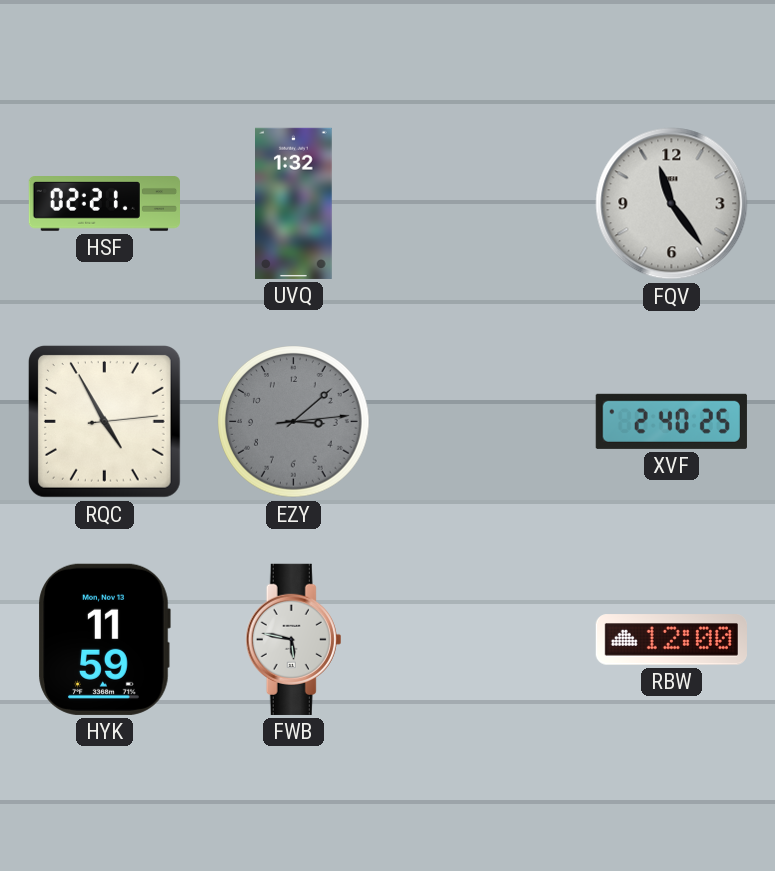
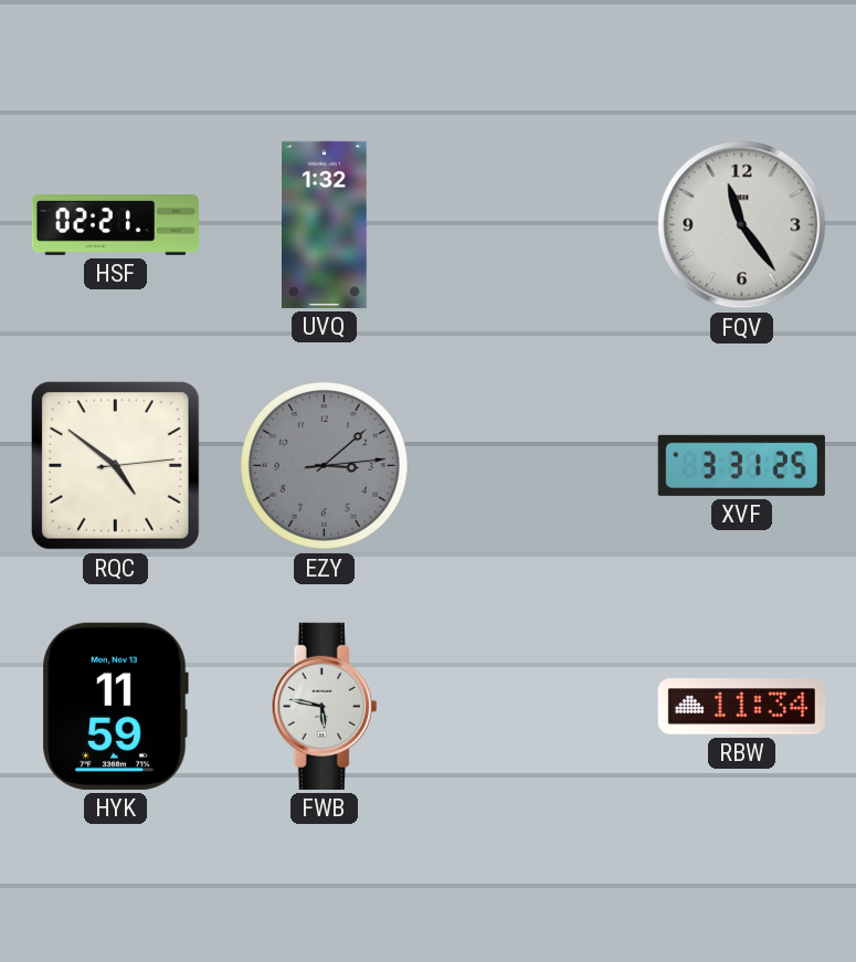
RQC: 4:55 -> 4:51 (115, 465)
XVF: 2:40 -> 3:31 (741, 465)
RBW: 12:00 -> 11:34 (741, 707)
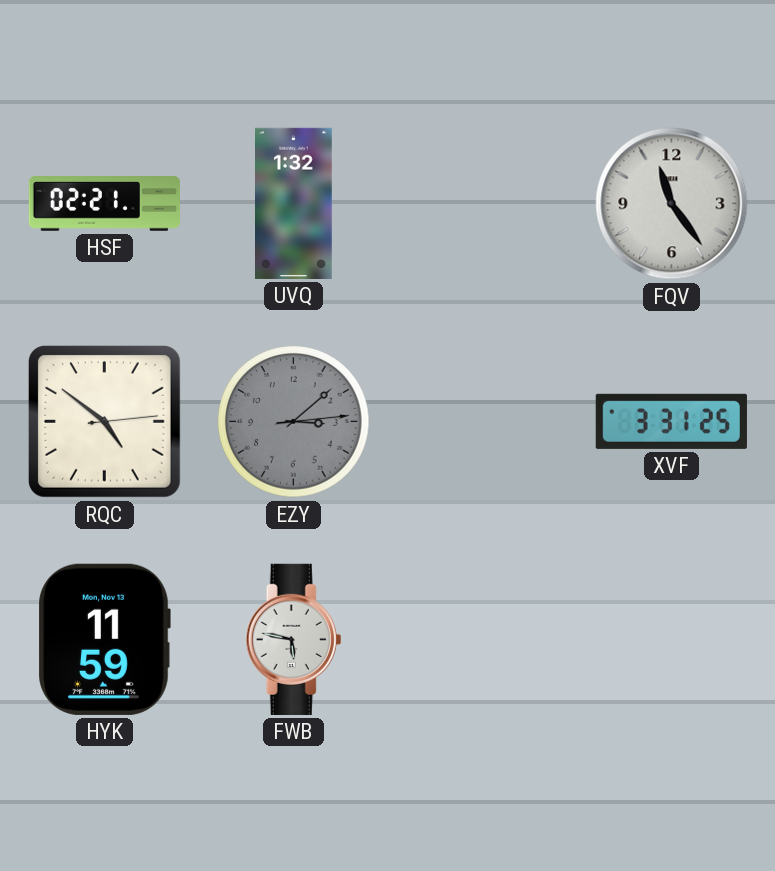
RBW: 11:34 -> none (741, 707)
